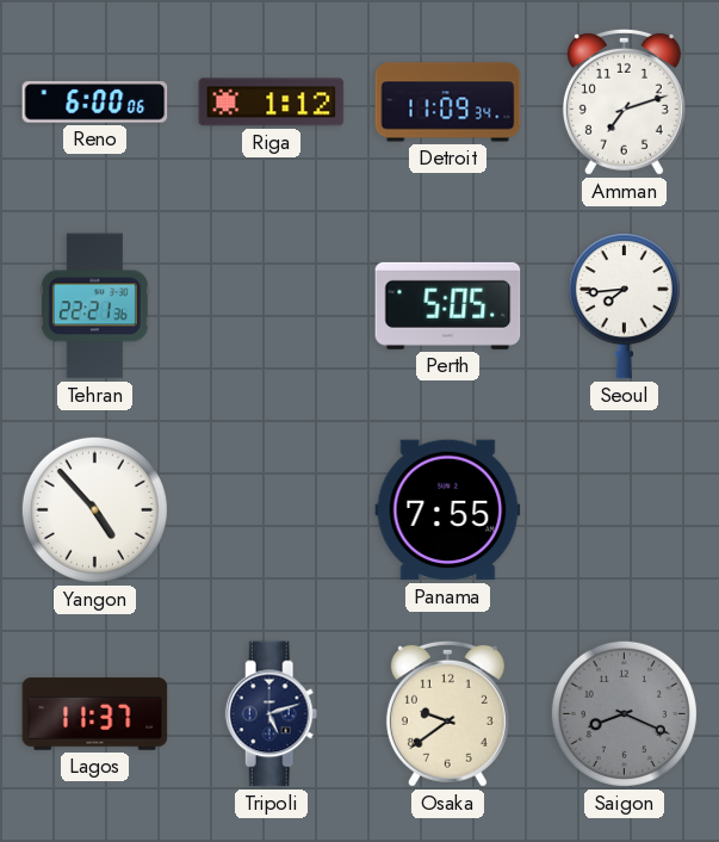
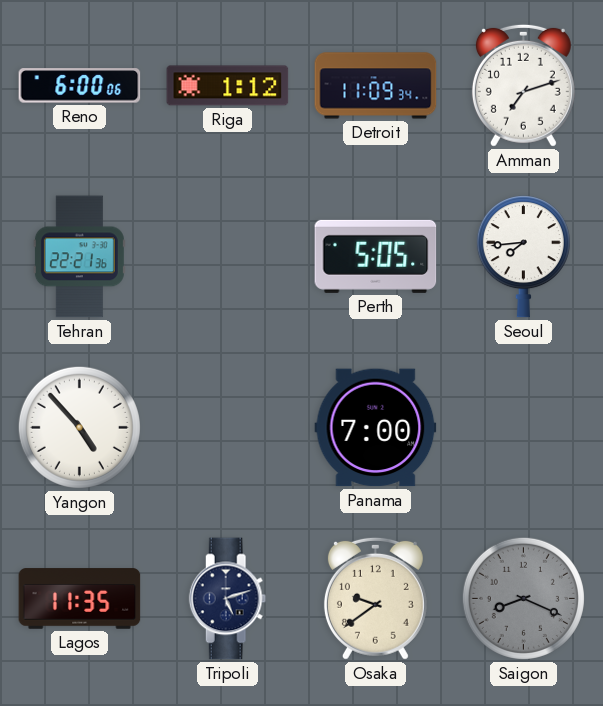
Panama: 7:55 -> 7:00 (376, 428)
Lagos: 11:37 -> 11:35 (80, 599)
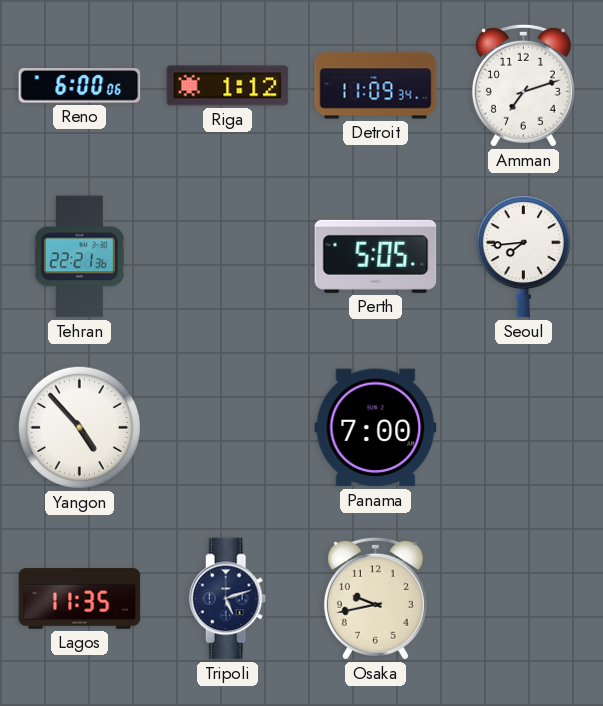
Osaka: 9:39 -> 9:43 (375, 598)
Saigon: 8:19 -> none (523, 598)
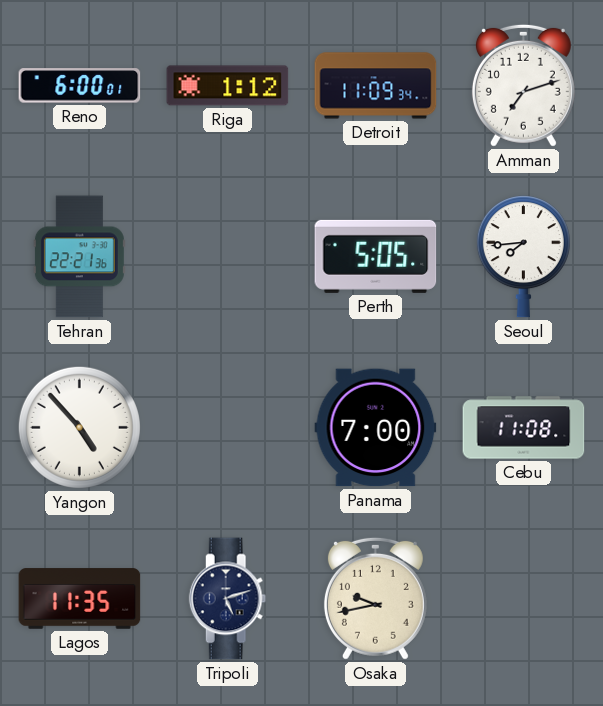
Reno: 6:00:06 -> 6:00:01 (80, 86)
Cebu: none -> 11:08 (524, 428)
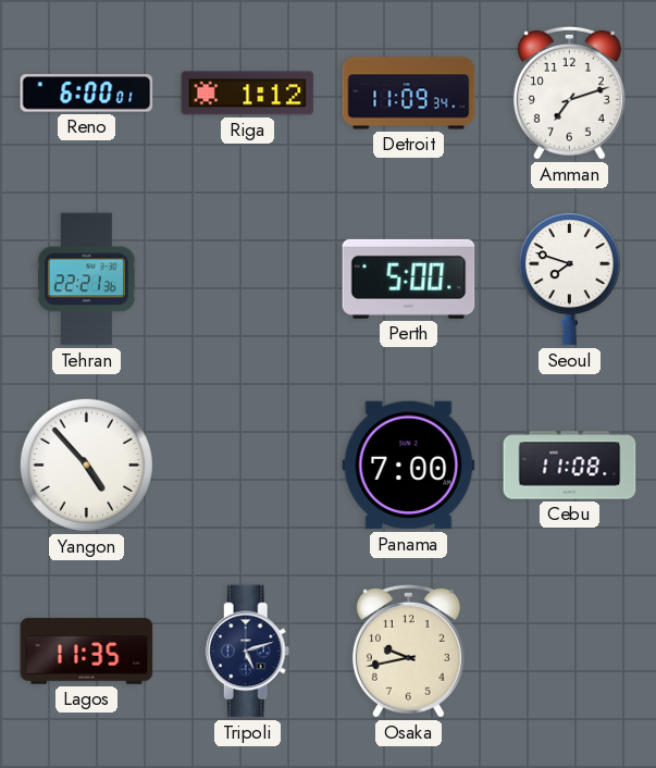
Perth: 5:05 -> 5:00 (409, 278)
Seoul: 7:44 -> 7:48 (569, 280)
